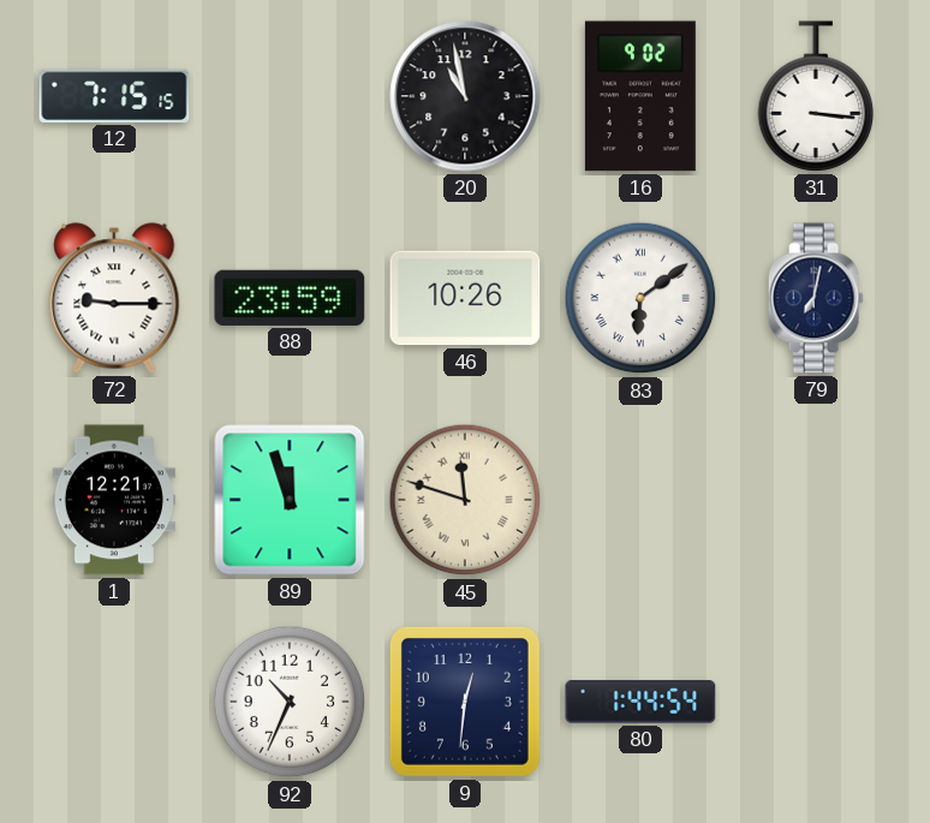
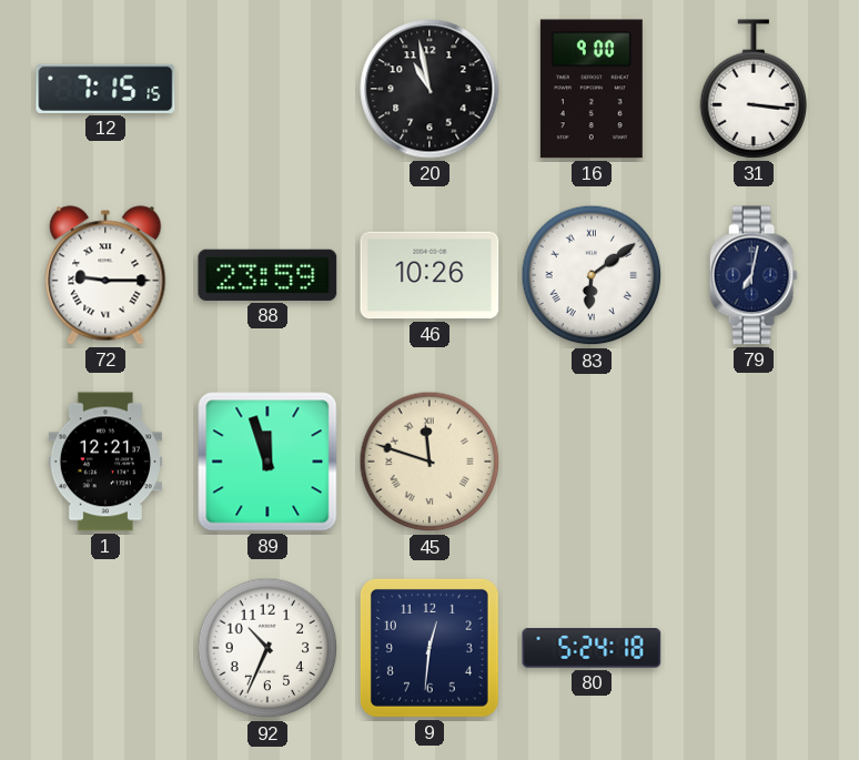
16: 9:02 -> 9:00 (592, 89)
80: 1:44 -> 5:24 (592, 648)
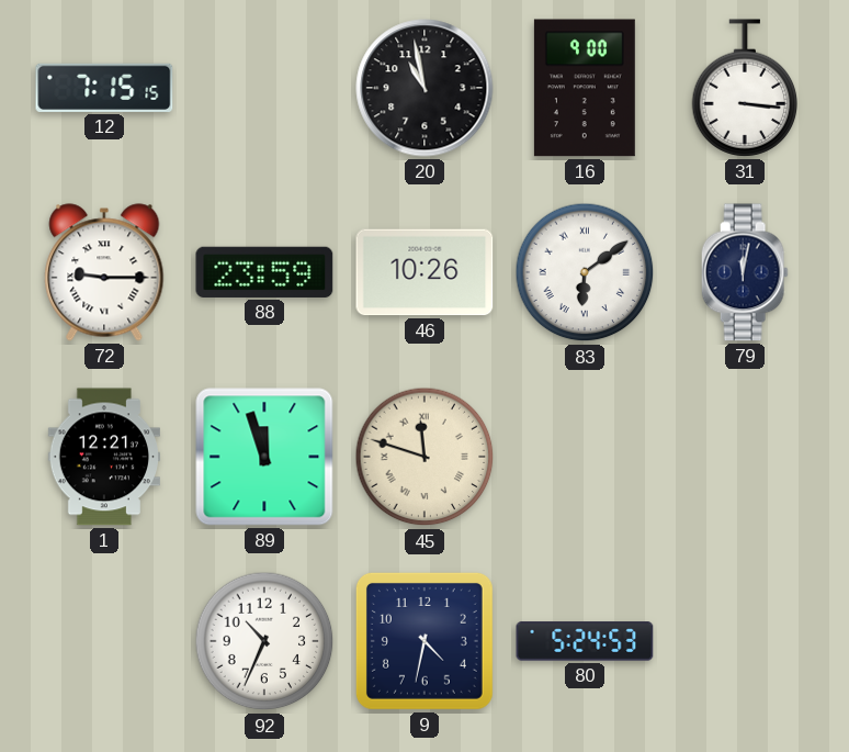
79: 7:02 -> 12:02 (745, 272)
9: 12:31 -> 4:32 (424, 641)
80: 5:24:18 -> 5:24:53 (585, 641)
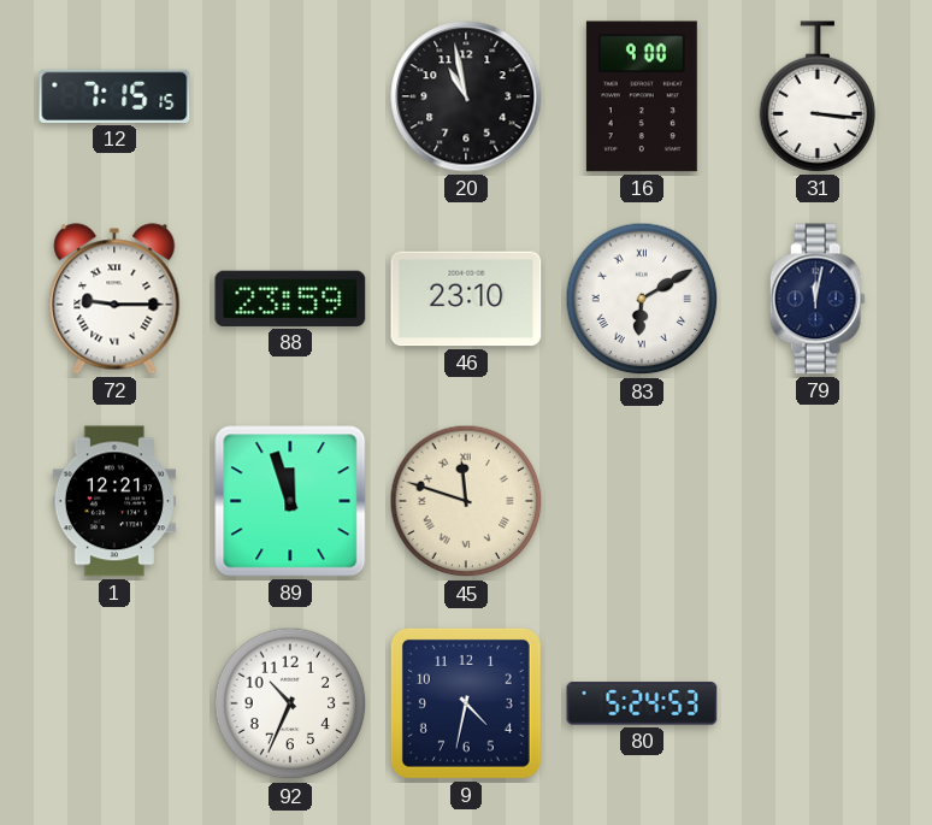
46: 10:26 -> 23:10 (466, 299)
83: 6:09 -> 6:10 (642, 299)
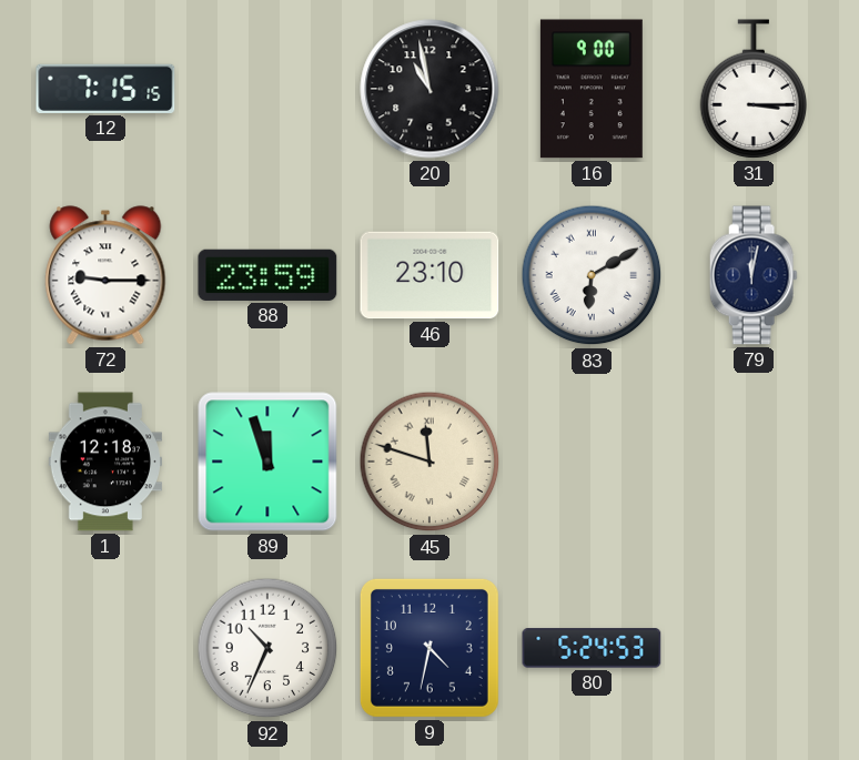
31: 3:16 -> 3:15 (754, 89)
1: 12:21 -> 12:18 (104, 462)
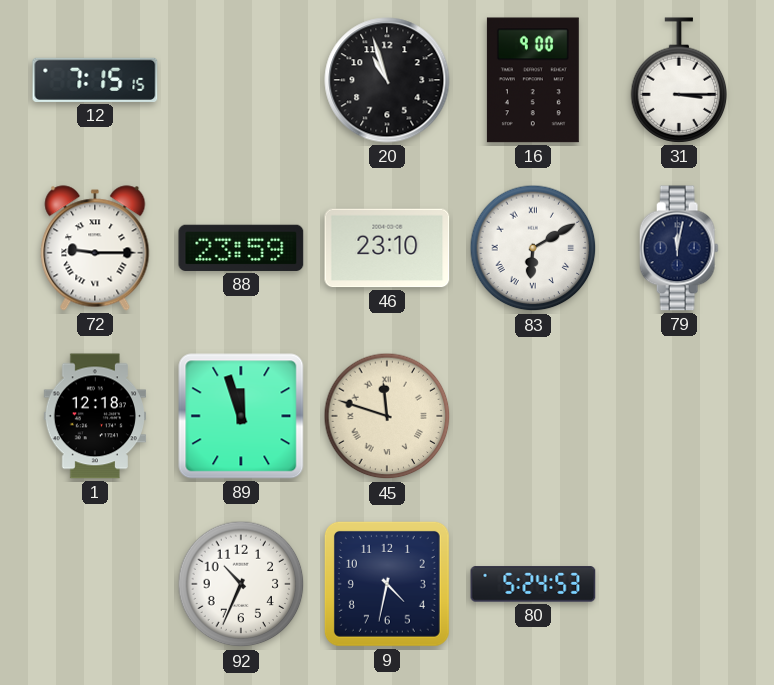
20: 10:58 -> 10:57 (387, 80)
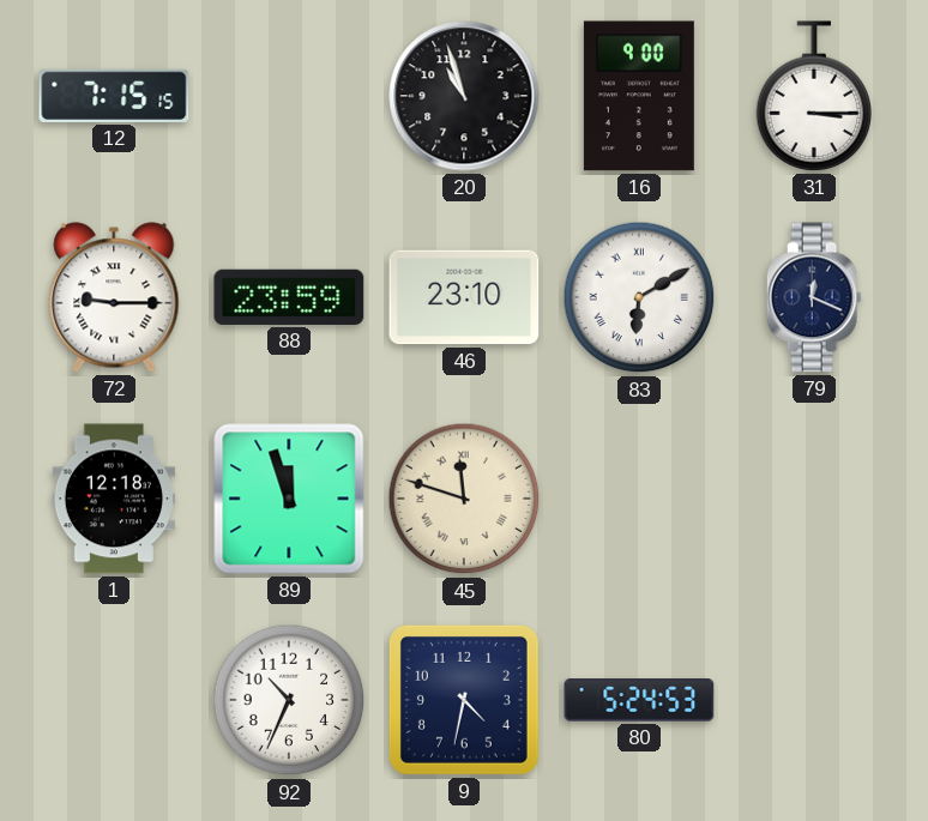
79: 12:02 -> 12:19 (814, 297)
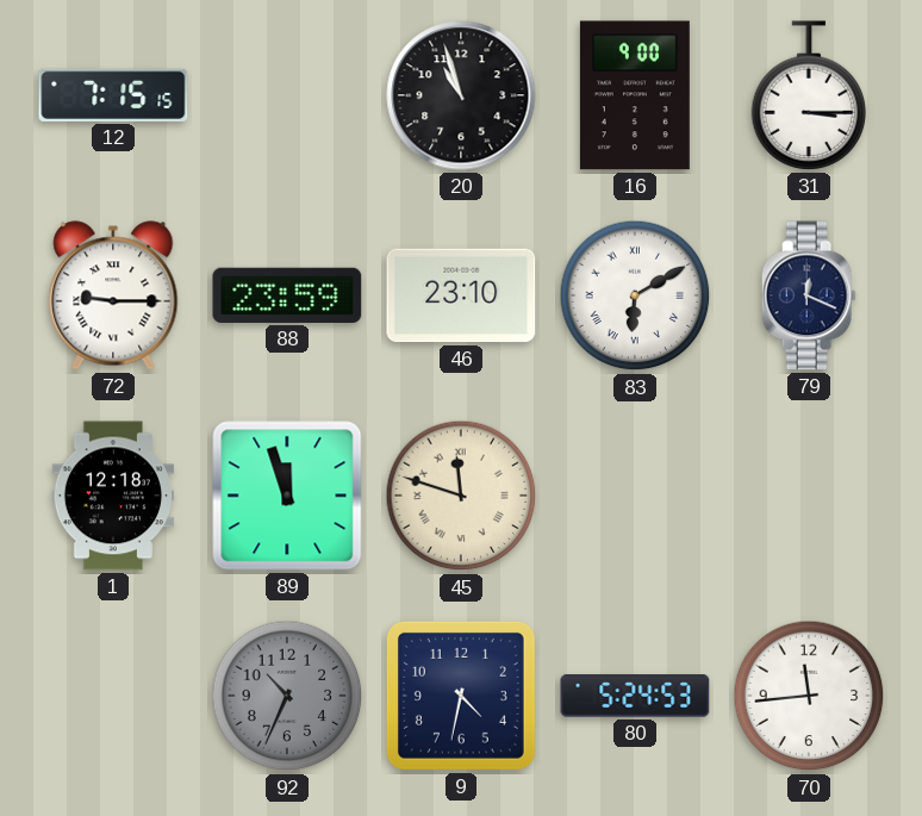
92 dial: white -> grey (287, 696)
70: none -> 11:44 (809, 696)
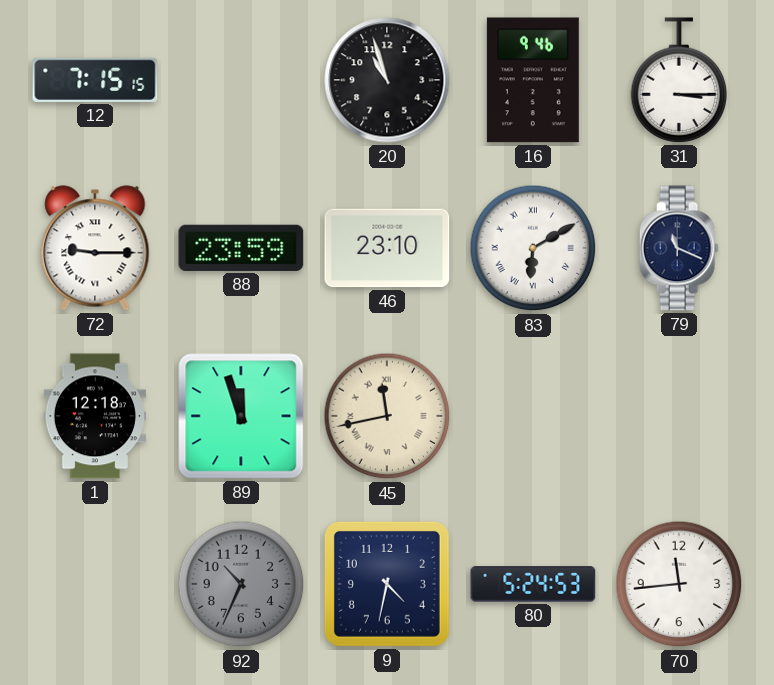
16: 9:00 -> 9:46 (533, 80)
79: 12:19 -> 11:19 (679, 248)
45: 11:48 -> 11:43 (387, 416)
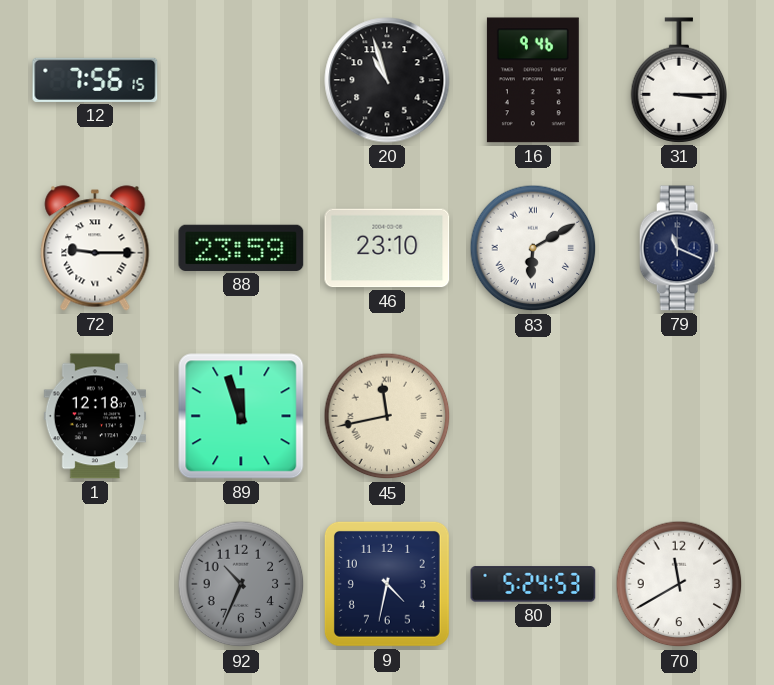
12: 7:15 -> 7:56 (95, 80)
70: 11:44 -> 11:40 (679, 584)
